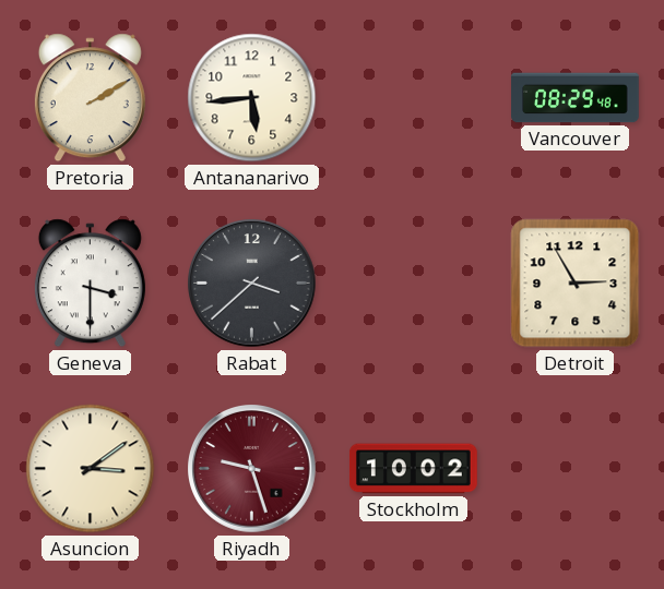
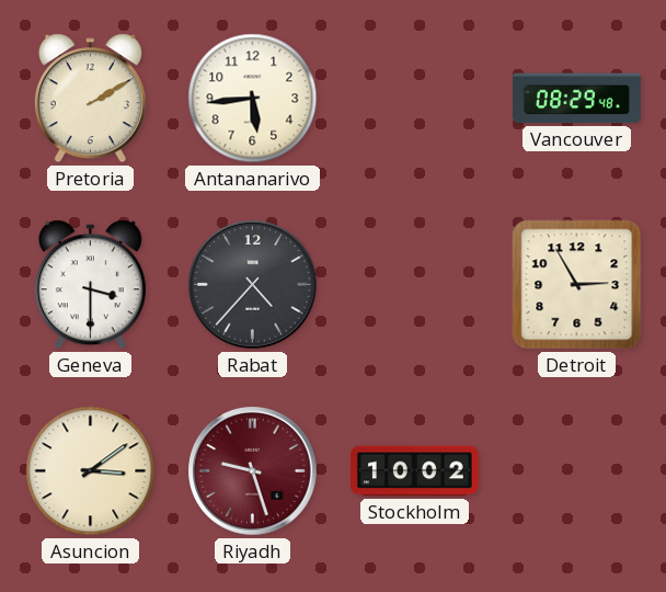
Rabat: 3:38 -> 4:37 (253, 285)
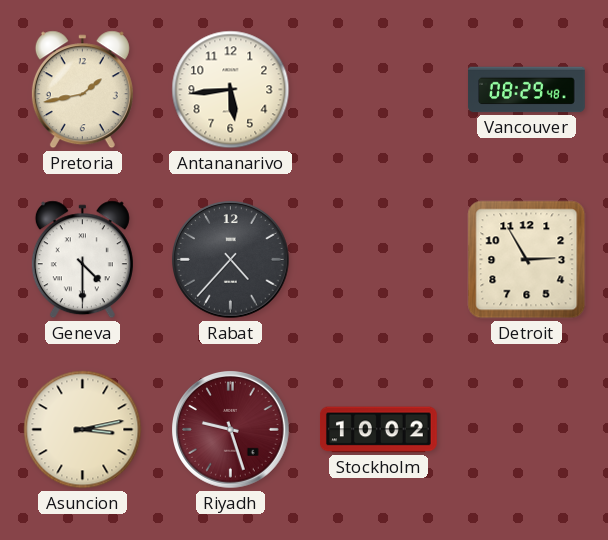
Pretoria: 2:10 -> 1:43 (82, 90)
Geneva: 3:30 -> 4:30 (82, 260)
Asuncion: 3:09 -> 3:13 (83, 430)
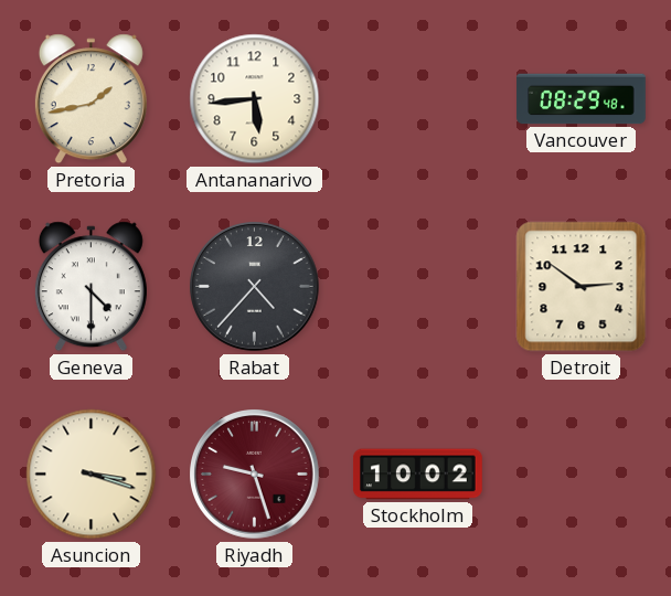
Detroit: 2:55 -> 2:51 (582, 287)
Asuncion: 3:13 -> 3:18 (92, 475)
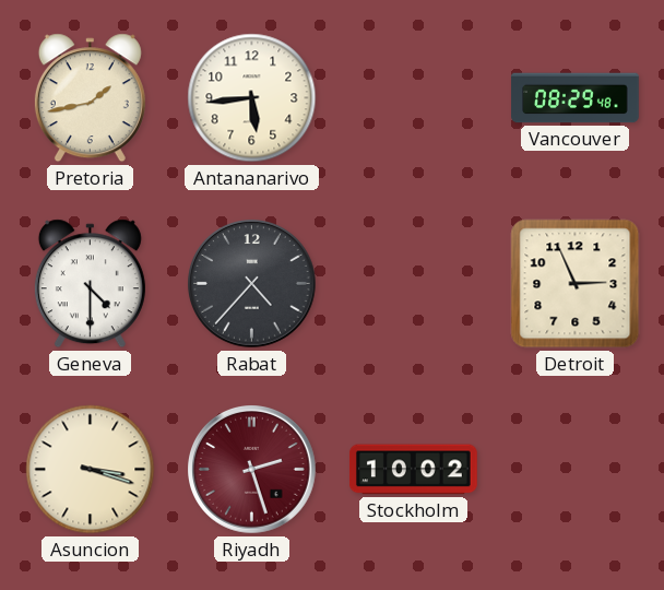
Detroit: 2:51 -> 2:56 (576, 284)
Riyadh: 9:27 -> 2:27 (252, 470)
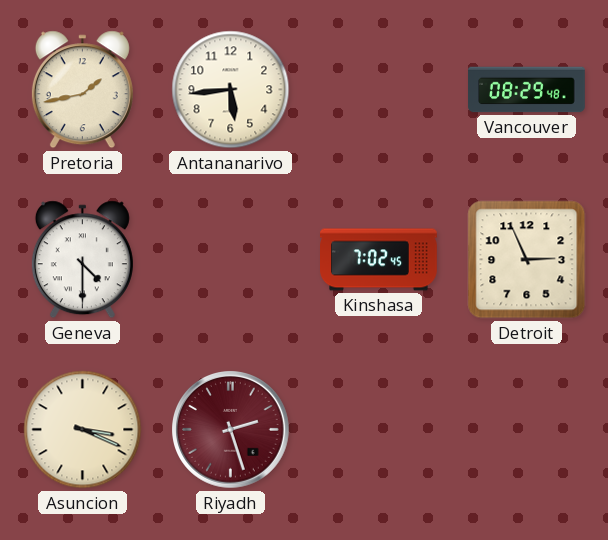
Rabat: 4:37 -> none (252, 284)
Kinshasa: none -> 7:02 (379, 260)
Asuncion: 3:18 -> 3:19 (83, 430)
Stockholm: 10:02 -> none (414, 470)
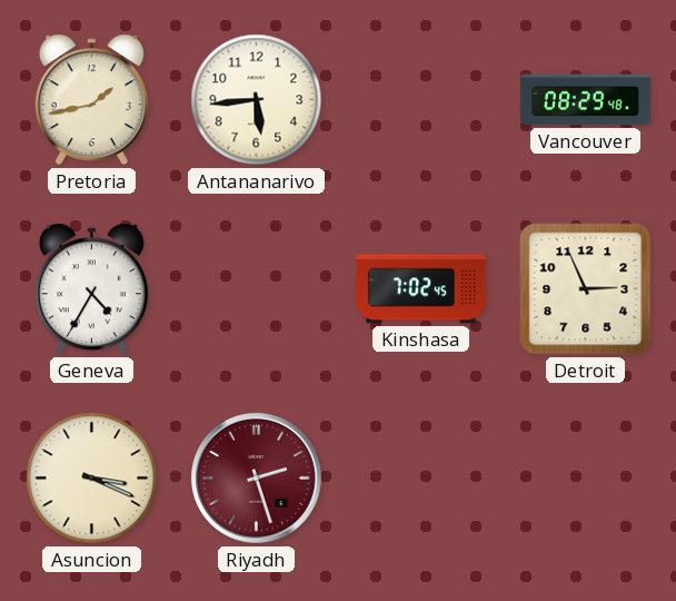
Geneva: 4:30 -> 4:35 (91, 289)
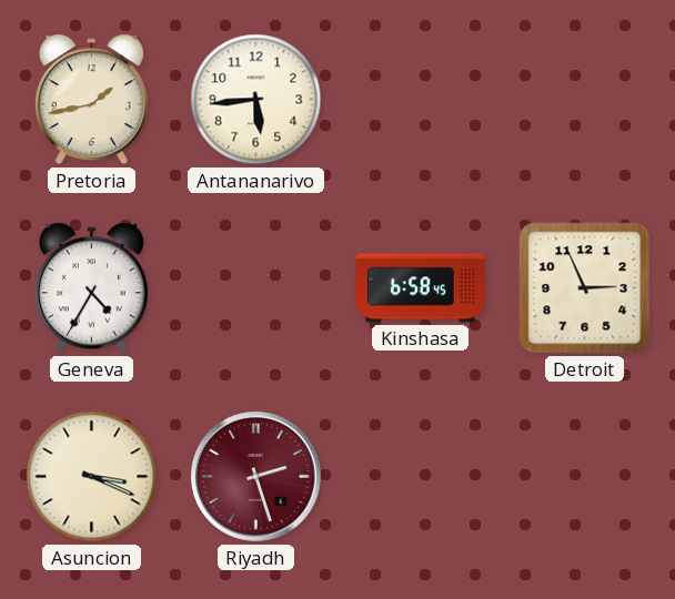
Vancouver: 08:29 -> none (586, 100)
Kinshasa: 7:02 -> 6:58 (421, 288)
